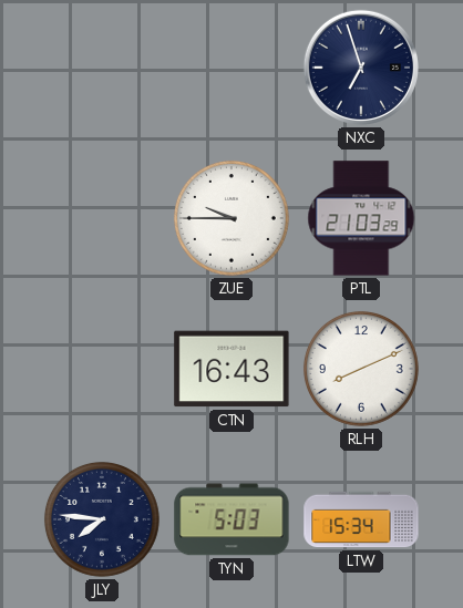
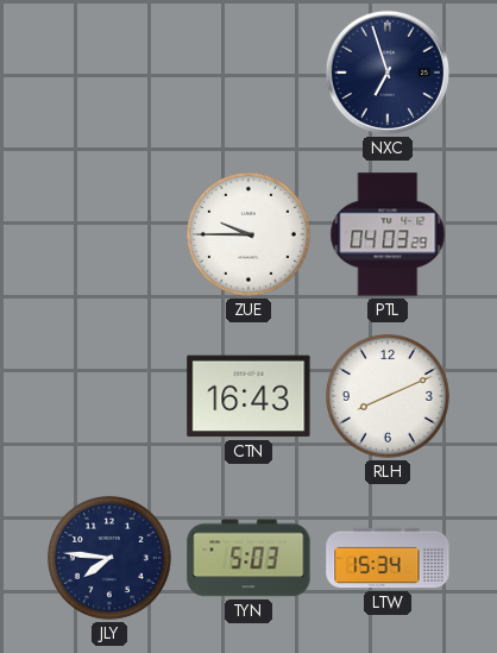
PTL: 21:03 -> 04:03 (388, 234)
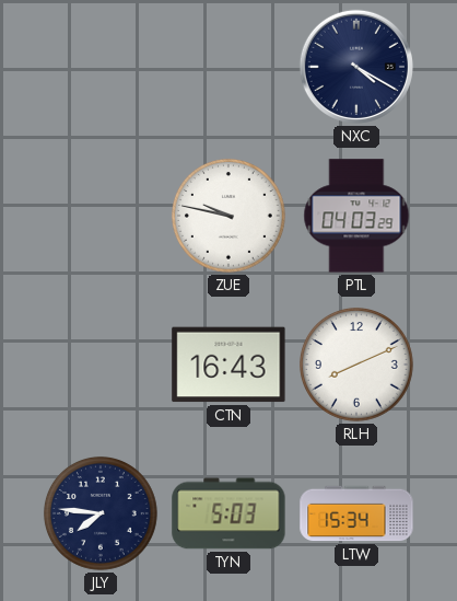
NXC: 6:57 -> 4:20 (356, 67)
ZUE: 9:45 -> 9:47 (228, 216)
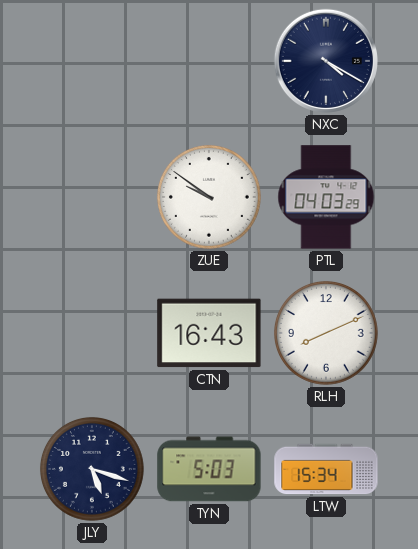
ZUE: 9:47 -> 9:51 (209, 197)
JLY: 7:46 -> 5:18 (92, 469)
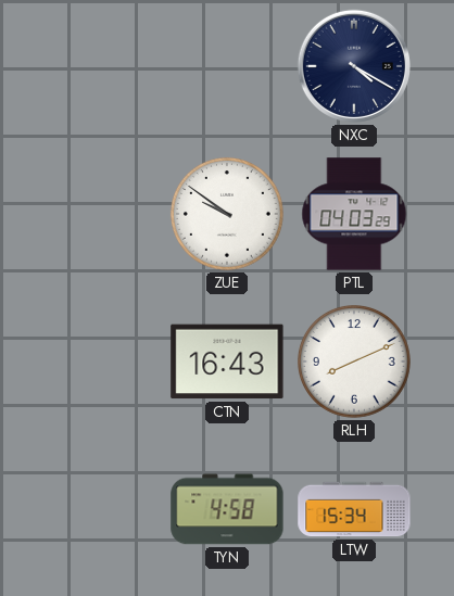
JLY: 5:18 -> none (92, 469)
TYN: 5:03 -> 4:58 (227, 509)
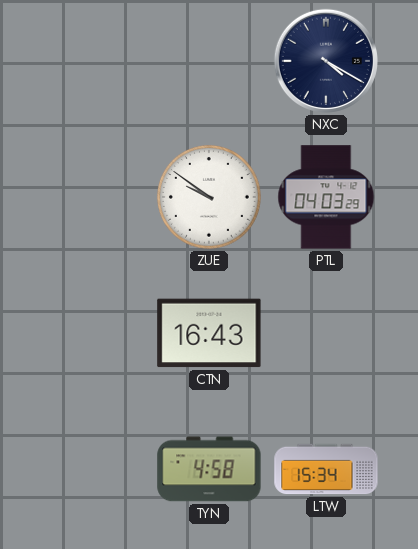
RLH: 8:11 -> none (354, 362)
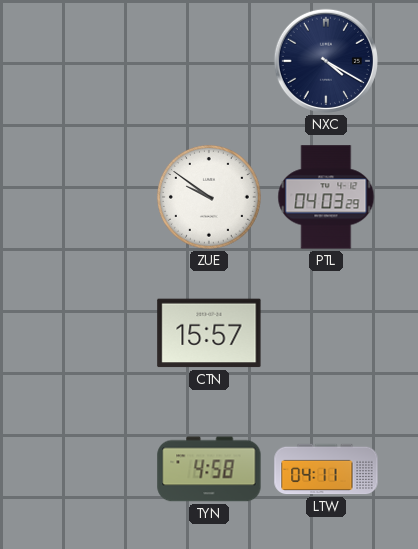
CTN: 16:43 -> 15:57 (209, 333)
LTW: 15:34 -> 04:11 (326, 469)
